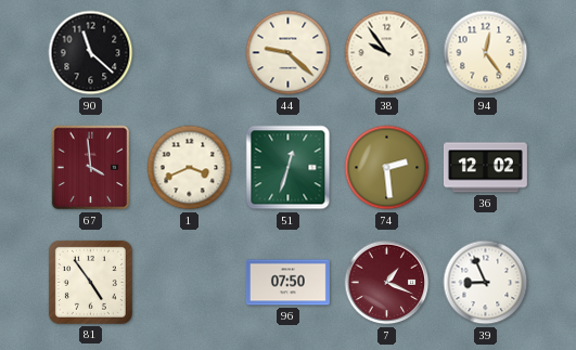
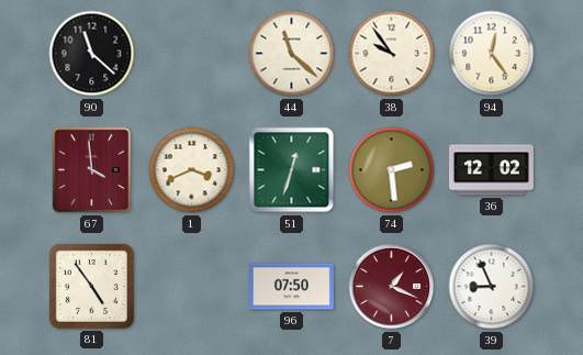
44: 9:22 -> 11:22 (292, 54)
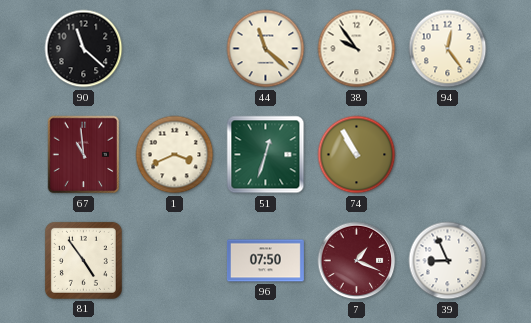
67: 3:59 -> 10:59 (84, 155)
74: 2:29 -> 10:55 (357, 155)
36: 12:02 -> none (491, 170)
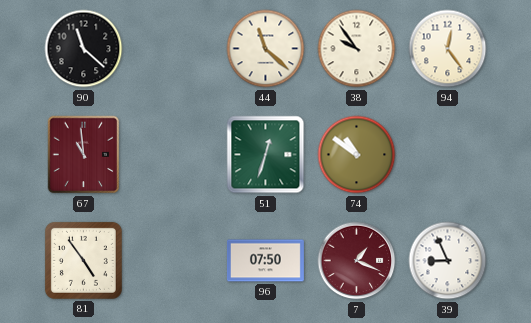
1: 3:41 -> none (175, 155)
74: 10:55 -> 10:51 (357, 155)
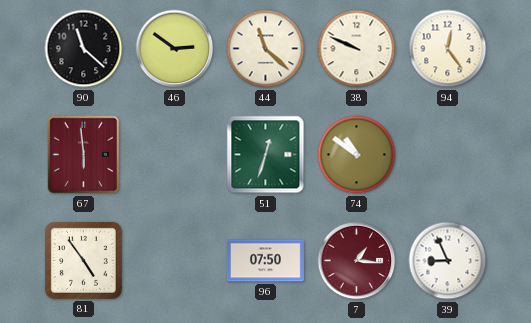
46: none -> 2:51 (175, 49)
38: 9:54 -> 9:49 (357, 49)
67: 10:59 -> 5:59 (84, 155)
7: 1:19 -> 1:16 (357, 261)
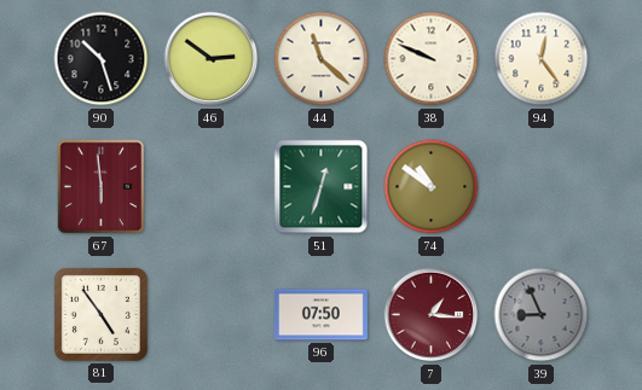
90: 11:22 -> 10:27 (102, 59)
39 dial: white -> grey (542, 315)
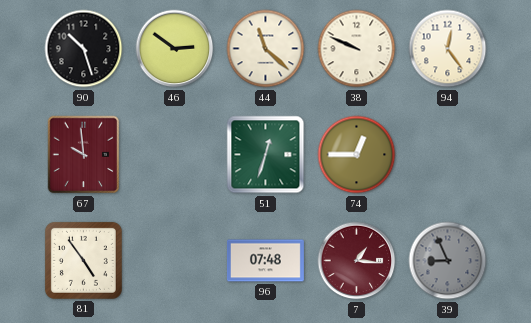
67: 5:59 -> 9:59 (84, 155)
74: 10:51 -> 12:45 (357, 155)
96: 07:50 -> 07:48 (265, 261)
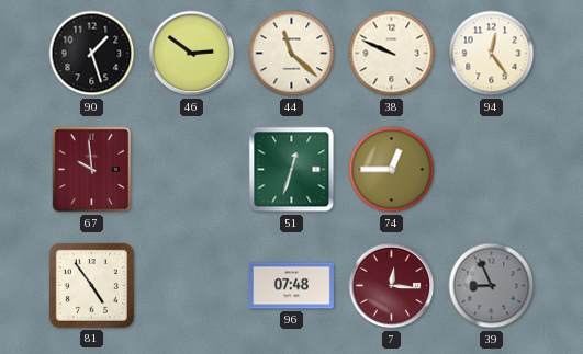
90: 10:27 -> 1:27 (92, 54)
7: 1:16 -> 12:16 (392, 286)
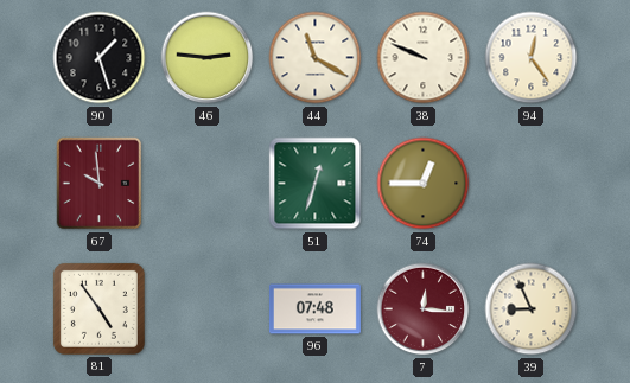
46: 2:51 -> 2:46 (208, 58)
44: 11:22 -> 11:20 (316, 58)
39 dial: grey -> cream (532, 309)
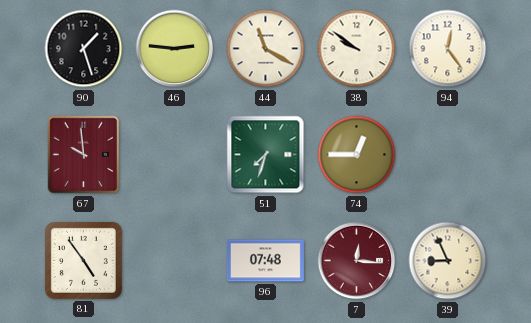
38: 9:49 -> 9:51 (357, 49)
51: 12:33 -> 7:33 (266, 155)
